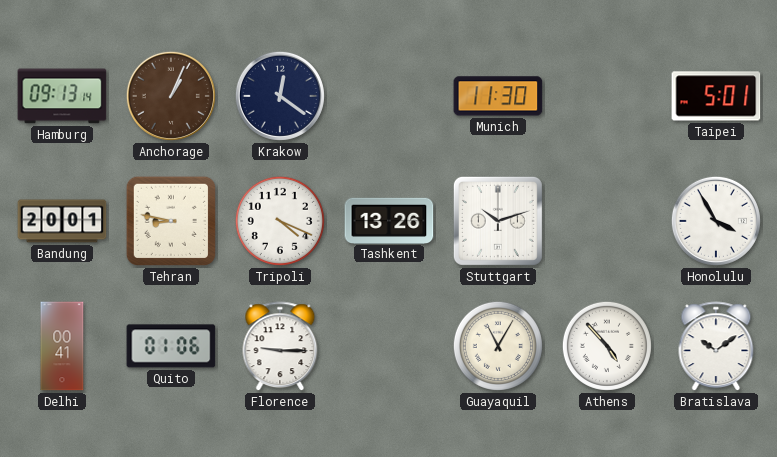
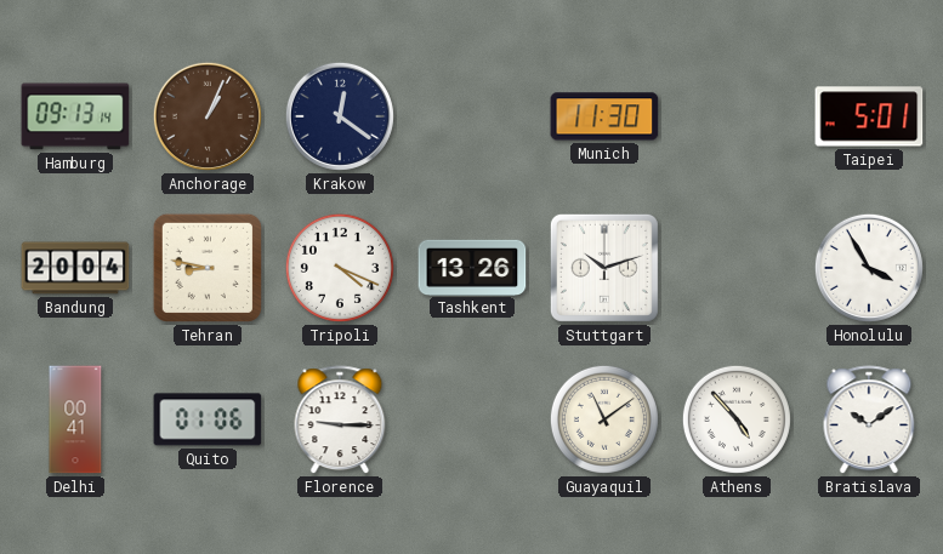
Bandung: 20:01 -> 20:04 (75, 268)
Guayaquil: 11:05 -> 11:09 (604, 419)
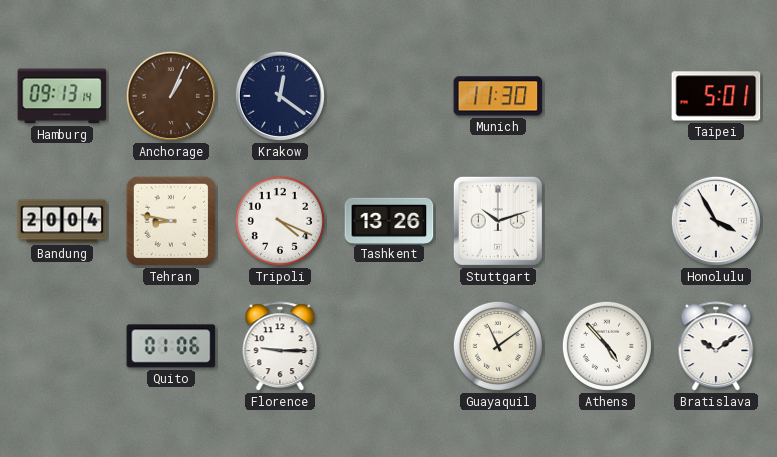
Delhi: 00:41 -> none (75, 419)
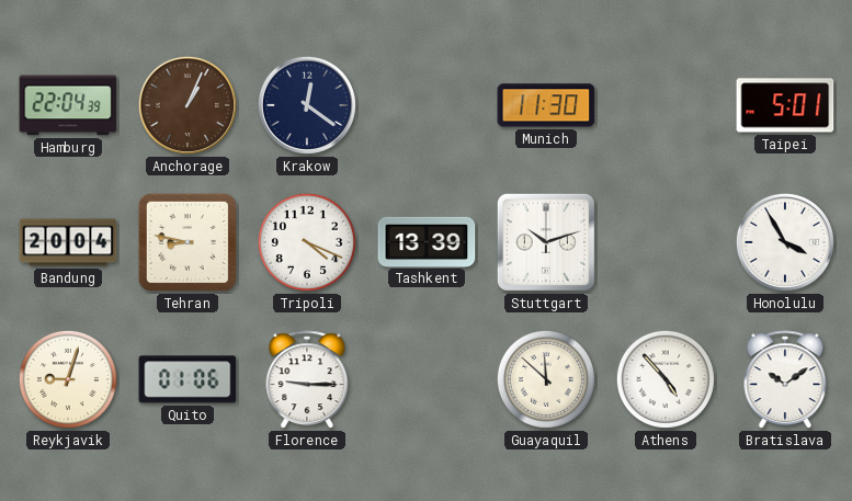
Hamburg: 09:13 -> 22:04 (68, 105)
Tashkent: 13:26 -> 13:39 (427, 241)
Reykjavik: none -> 9:03 (68, 379)
Guayaquil: 11:09 -> 11:52 (546, 379)
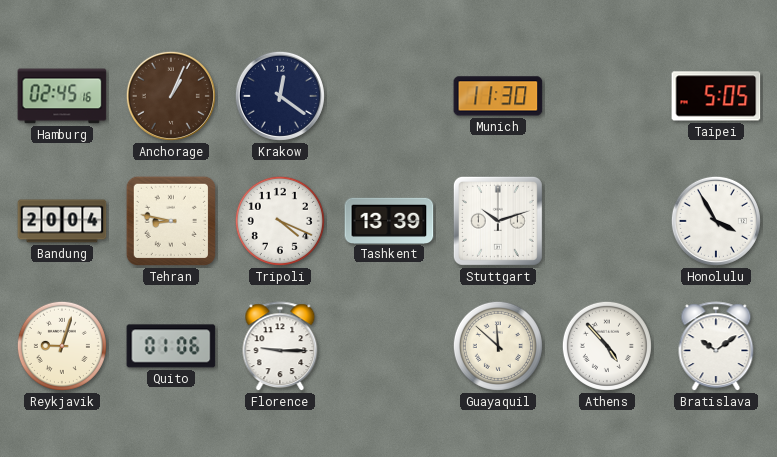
Hamburg: 22:04 -> 02:45 (62, 96)
Taipei: 5:01 -> 5:05 (716, 96)
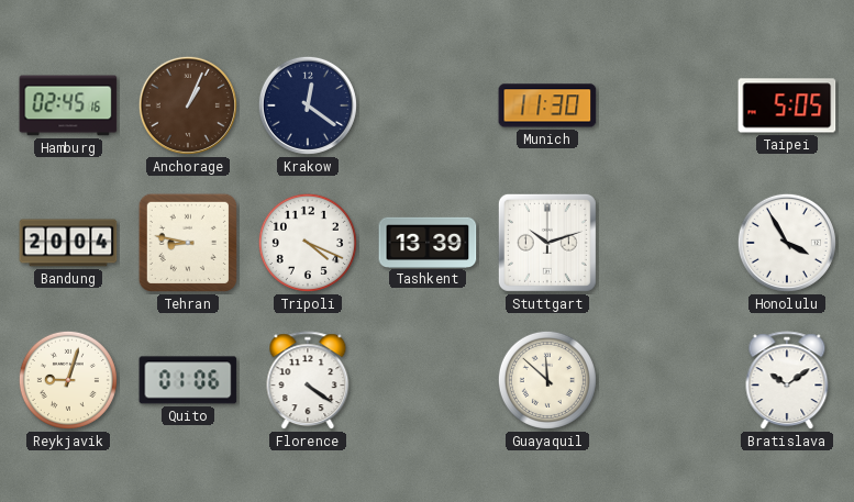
Florence: 9:15 -> 4:21 (308, 381)
Athens: 4:53 -> none (607, 346)
